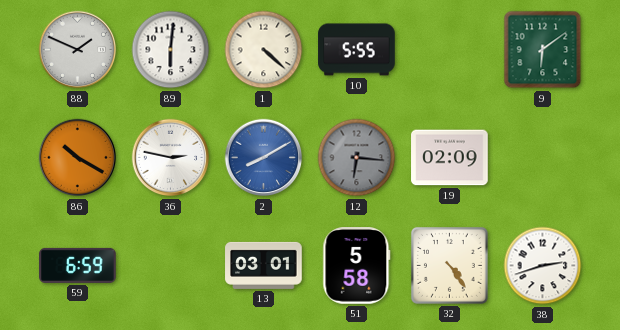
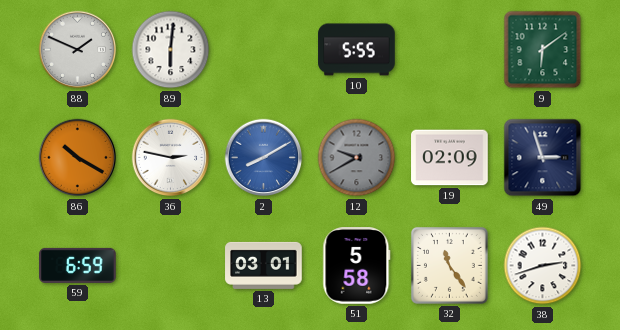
1: 4:22 -> none (264, 50)
12: 6:16 -> 9:40 (357, 158)
49: none -> 2:57 (543, 158)
32: 4:24 -> 11:24 (449, 265)
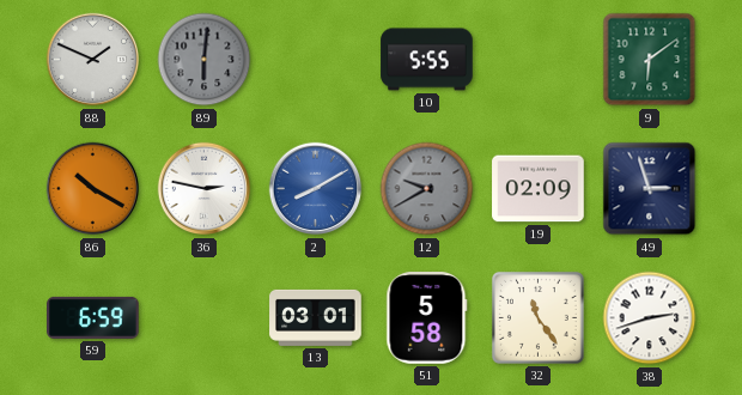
89 dial: white -> grey (205, 60)
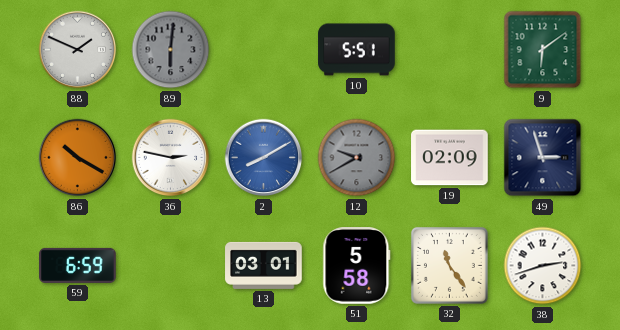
10: 5:55 -> 5:51 (357, 50)
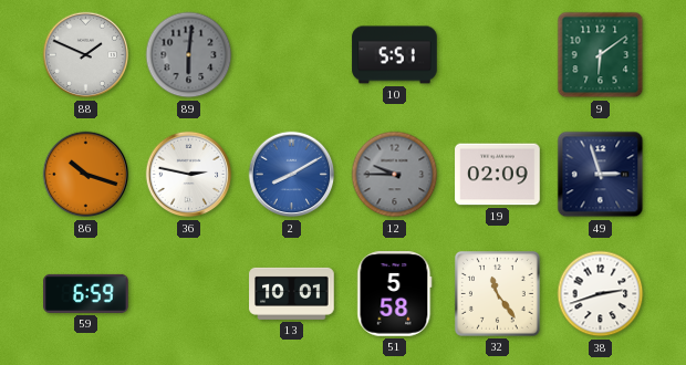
86: 10:20 -> 10:18 (86, 175)
12: 9:40 -> 9:45 (395, 175)
13: 03:01 -> 10:01 (292, 293)
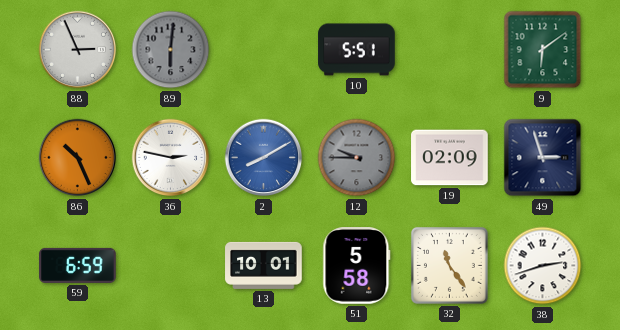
88: 1:49 -> 2:56 (78, 50)
86: 10:18 -> 10:26 (78, 158)
